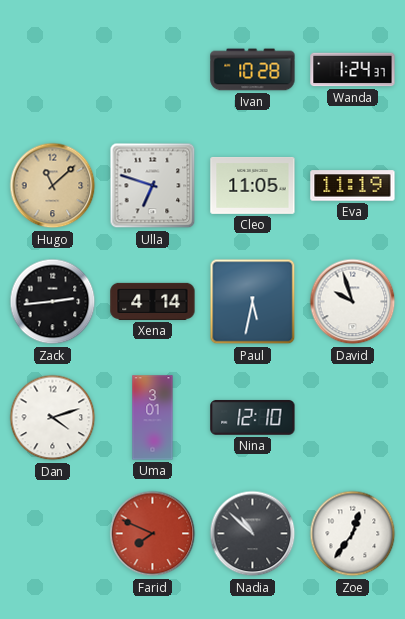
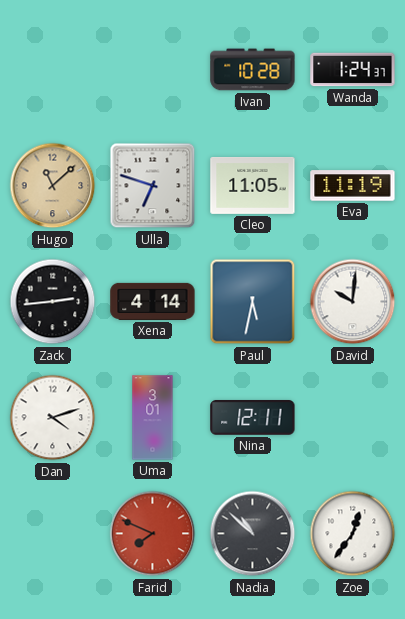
David: 9:57 -> 10:01 (353, 302)
Nina: 12:10 -> 12:11 (253, 417)
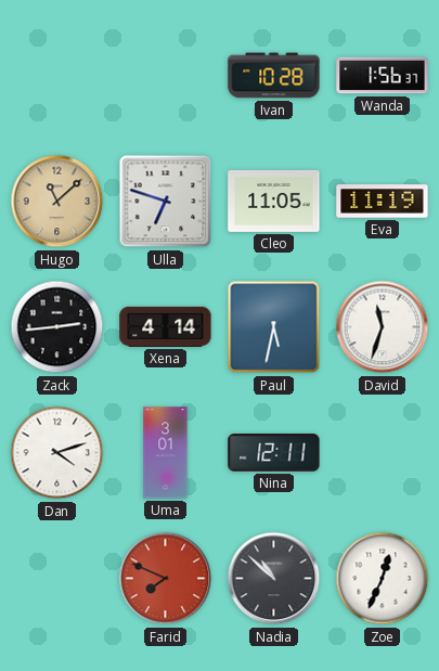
Wanda: 1:24 -> 1:56 (383, 76)
David: 10:01 -> 11:33 (383, 327)
Zoe: 12:36 -> 12:34 (383, 579)
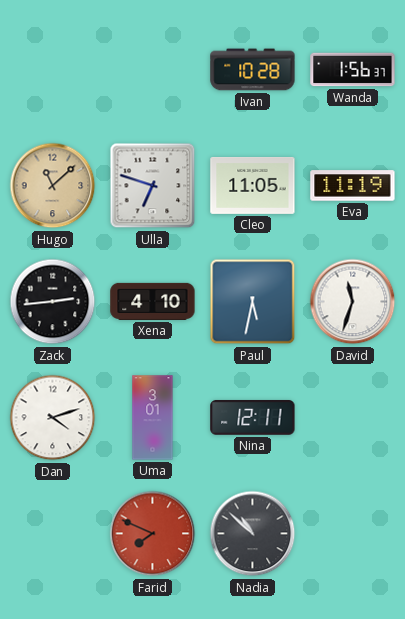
Xena: 4:14 -> 4:10 (153, 301)
Zoe: 12:34 -> none (383, 579)
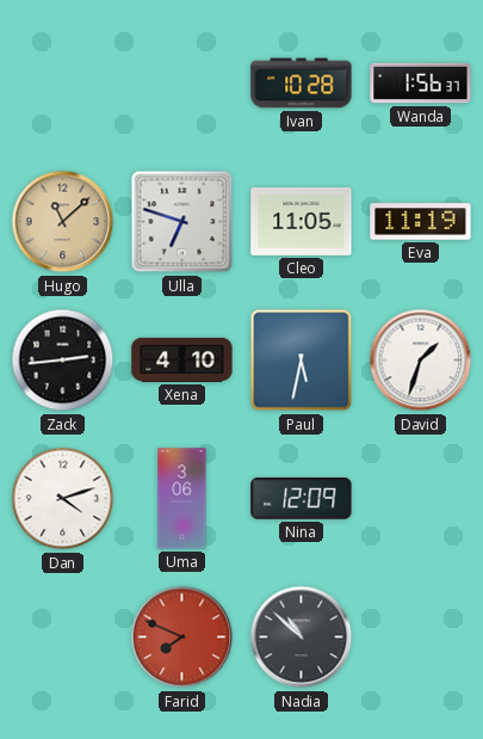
David: 11:33 -> 1:33 (421, 361)
Uma: 3:01 -> 3:06 (182, 499)
Nina: 12:11 -> 12:09 (302, 498)
